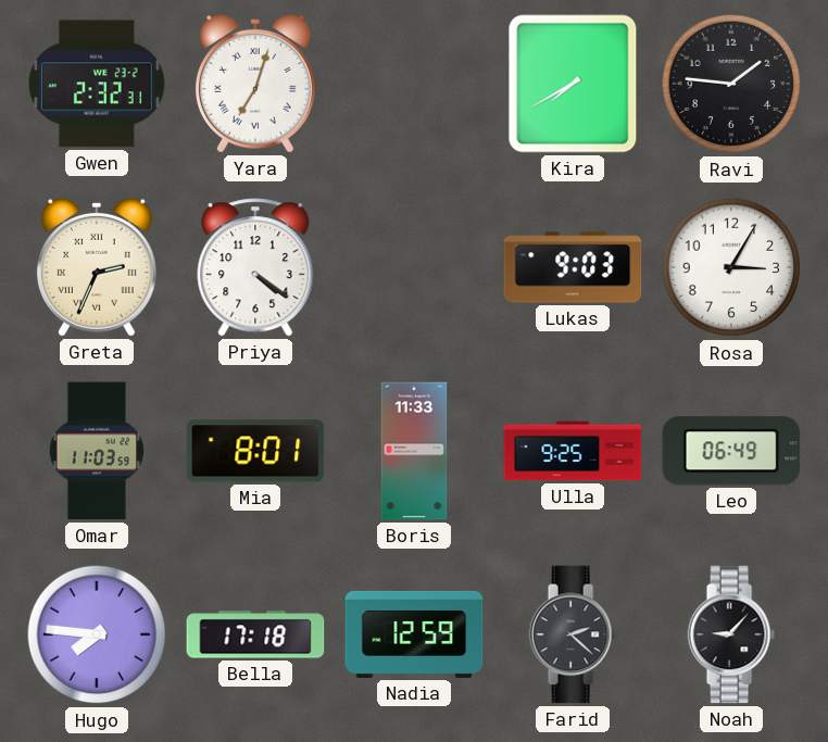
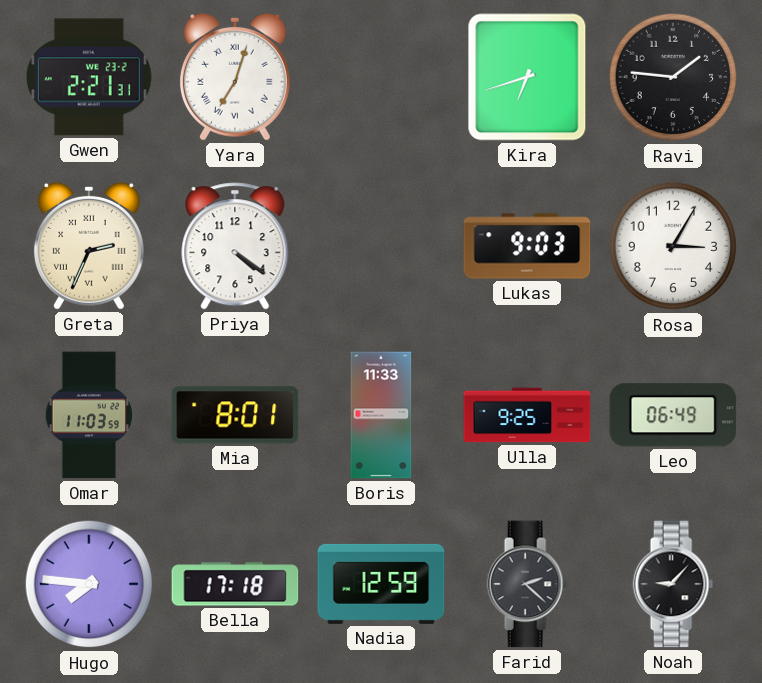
Gwen: 2:32 -> 2:21 (89, 77)
Kira: 7:40 -> 6:42 (527, 77)
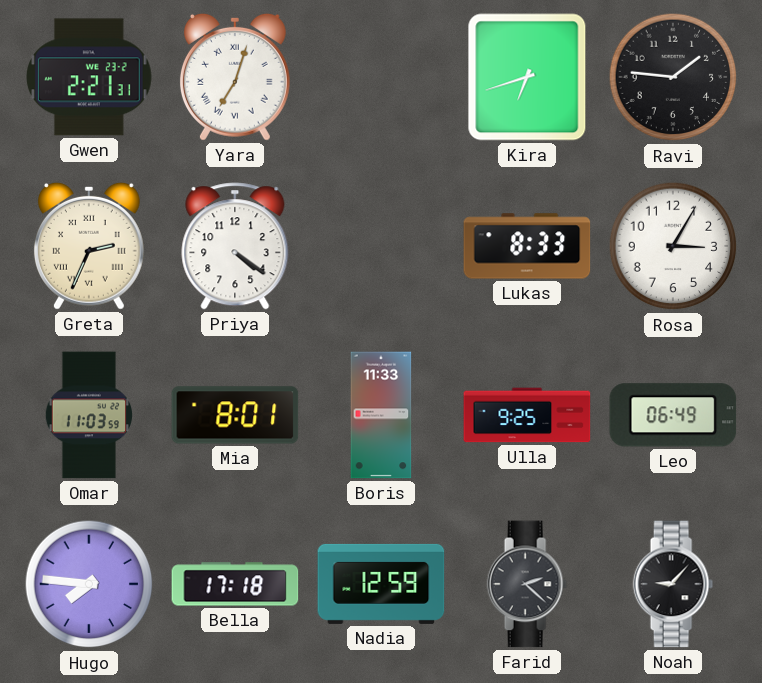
Lukas: 9:03 -> 8:33 (527, 246)
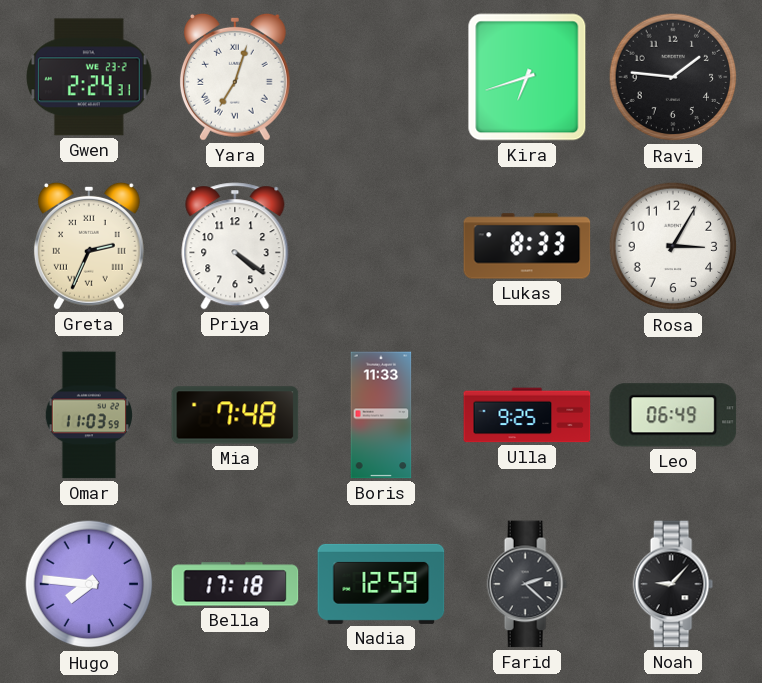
Gwen: 2:21 -> 2:24 (89, 77)
Mia: 8:01 -> 7:48 (235, 415)
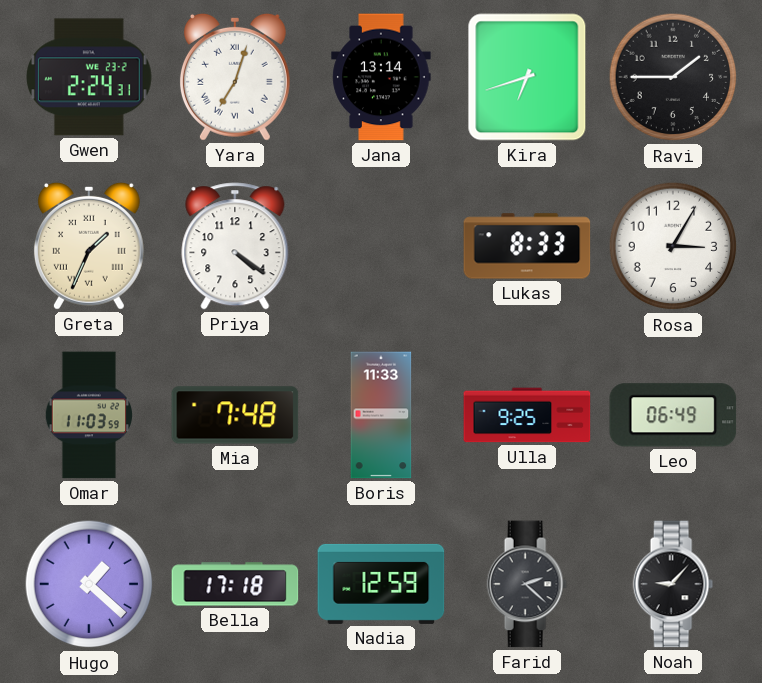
Jana: none -> 13:14 (381, 77)
Ravi: 1:46 -> 1:45 (673, 77)
Greta: 2:34 -> 1:34 (89, 246)
Hugo: 7:46 -> 1:22 (89, 584)
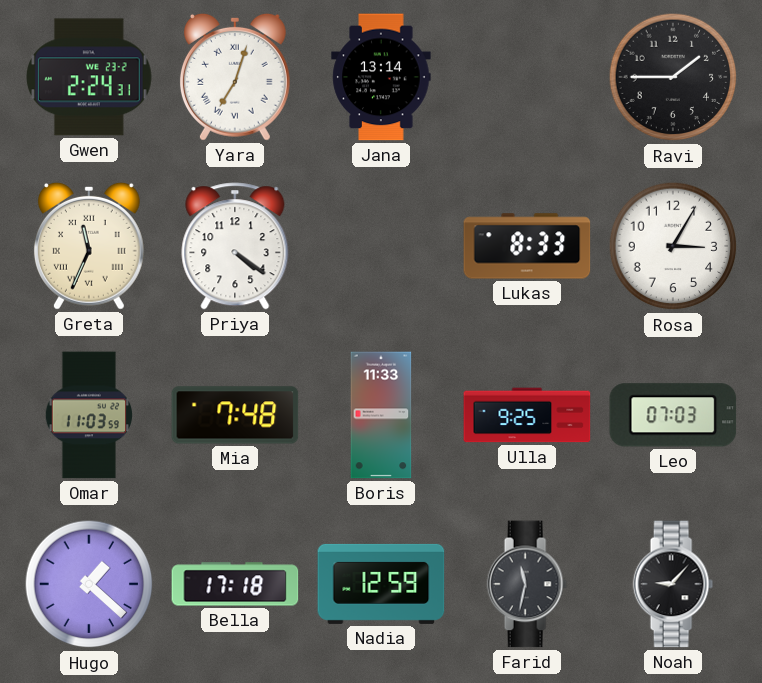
Kira: 6:42 -> none (527, 77)
Greta: 1:34 -> 11:34 (89, 246)
Leo: 06:49 -> 07:03 (673, 415)
Farid: 2:22 -> 11:32 (527, 584)
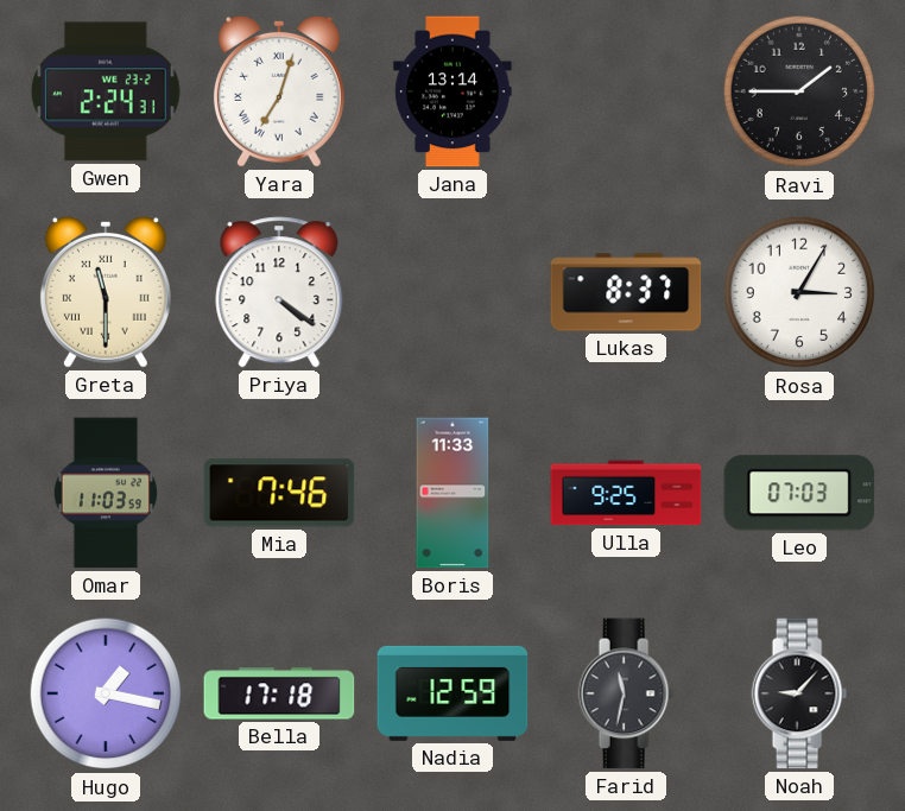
Greta: 11:34 -> 11:30 (106, 292)
Lukas: 8:33 -> 8:37 (626, 292)
Mia: 7:48 -> 7:46 (279, 493)
Hugo: 1:22 -> 1:17 (106, 693)
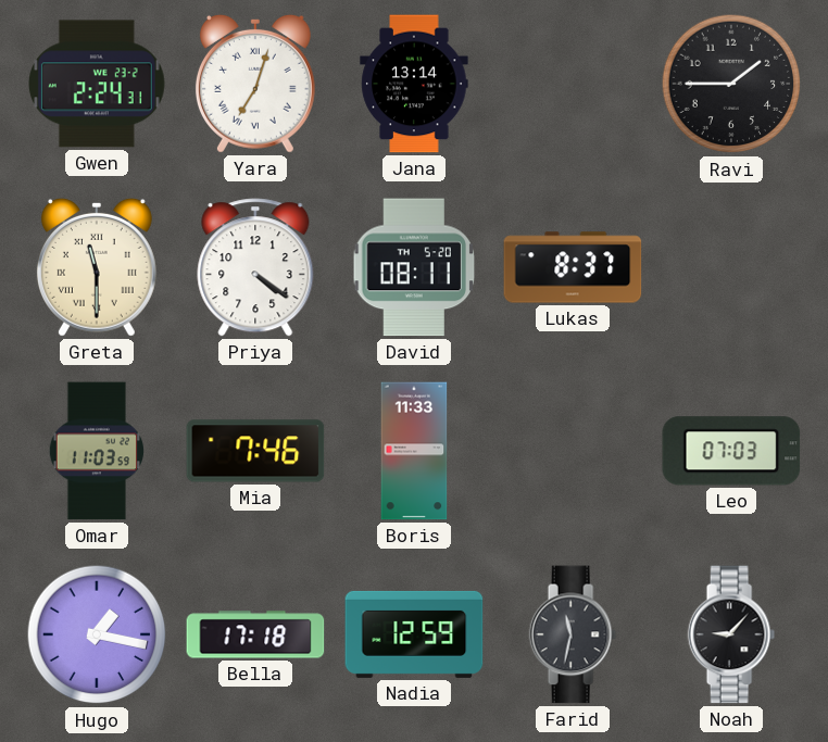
David: none -> 08:11 (414, 267)
Rosa: 3:05 -> none (799, 292)
Ulla: 9:25 -> none (626, 493)
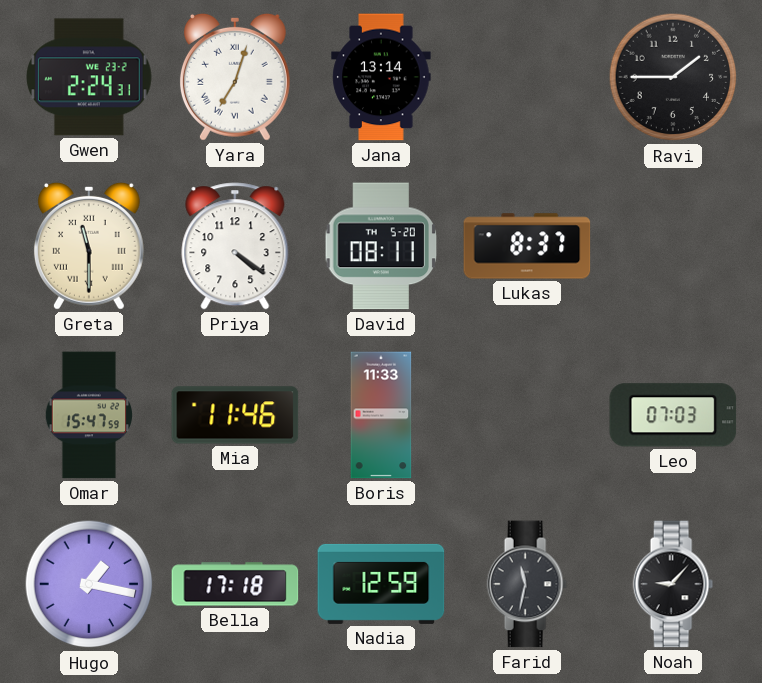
Omar: 11:03 -> 15:47 (88, 415)
Mia: 7:46 -> 11:46 (235, 415)
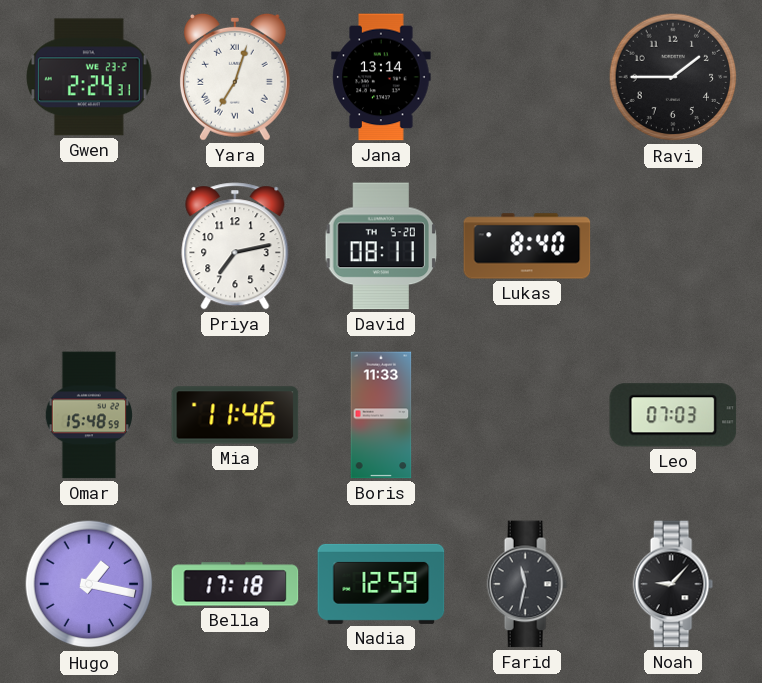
Greta: 11:30 -> none (89, 246)
Priya: 4:21 -> 7:13 (235, 246)
Lukas: 8:37 -> 8:40 (527, 246)
Omar: 15:47 -> 15:48 (88, 415)
